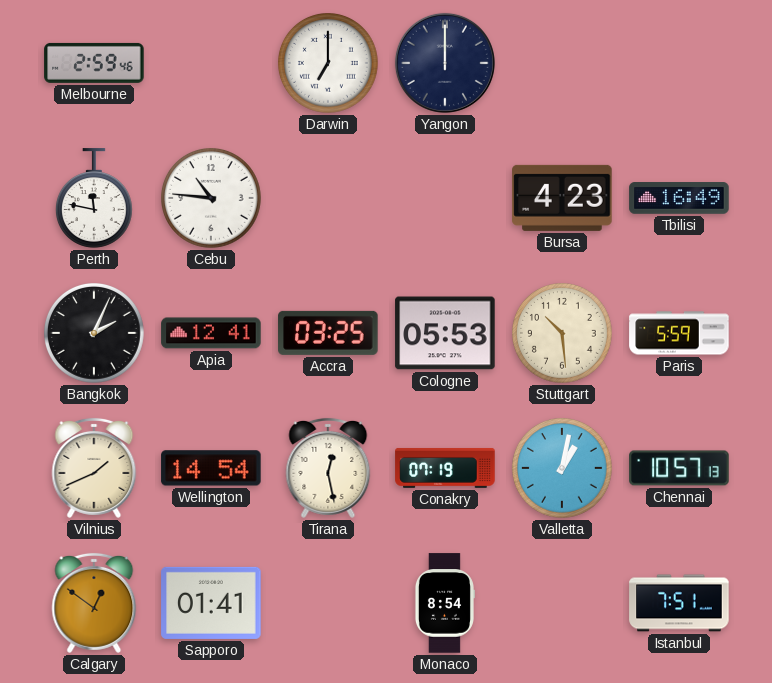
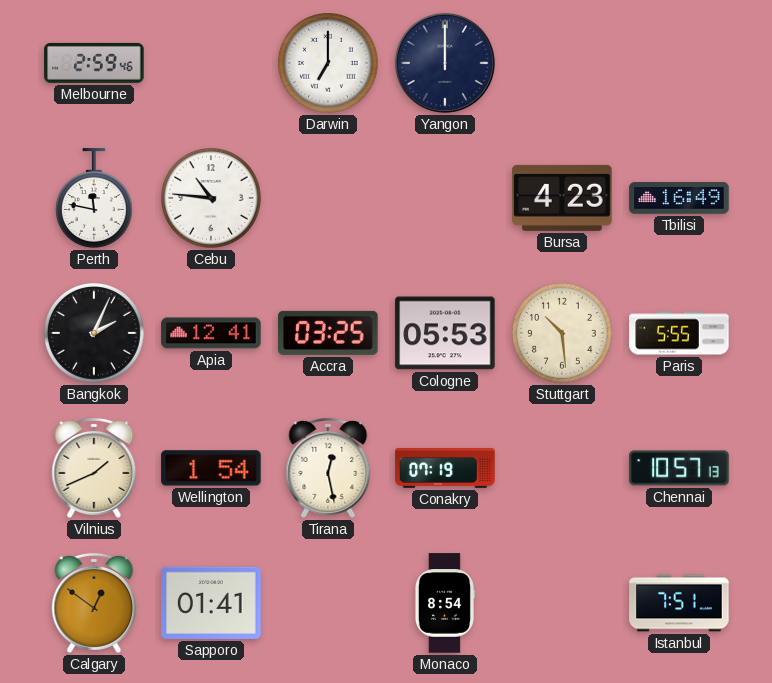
Paris: 5:59 -> 5:55 (679, 333)
Wellington: 14:54 -> 1:54 (211, 468)
Valletta: 1:02 -> none (563, 469)
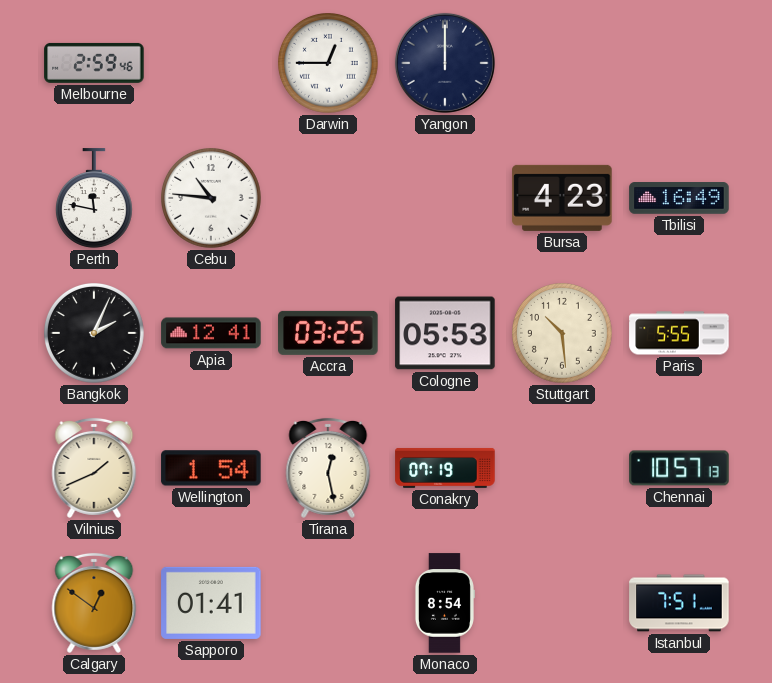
Darwin: 7:00 -> 12:45 (329, 64)
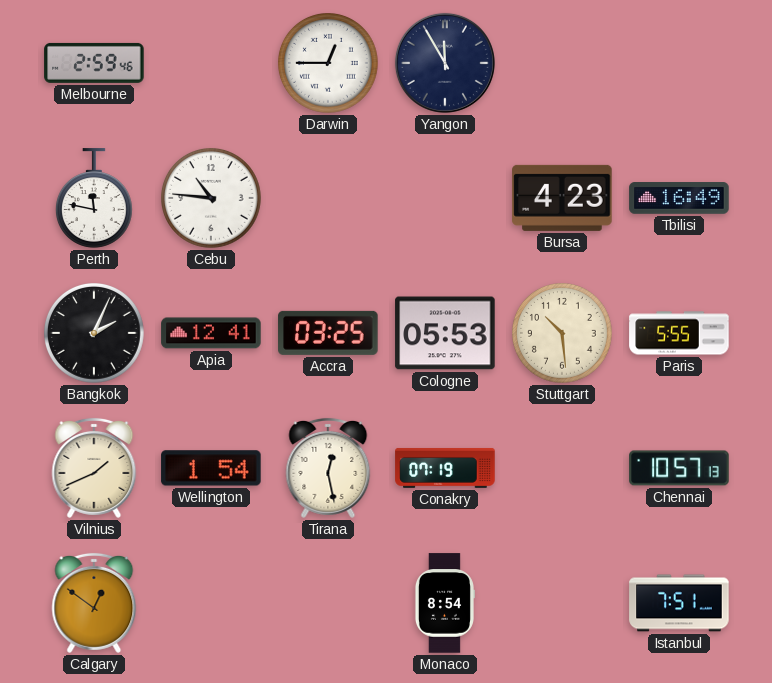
Yangon: 12:00 -> 11:55 (445, 63)
Sapporo: 01:41 -> none (211, 603)
